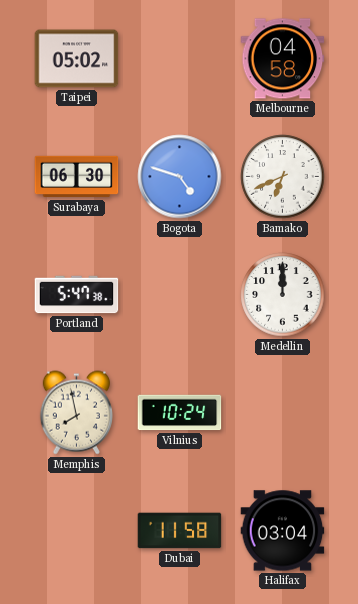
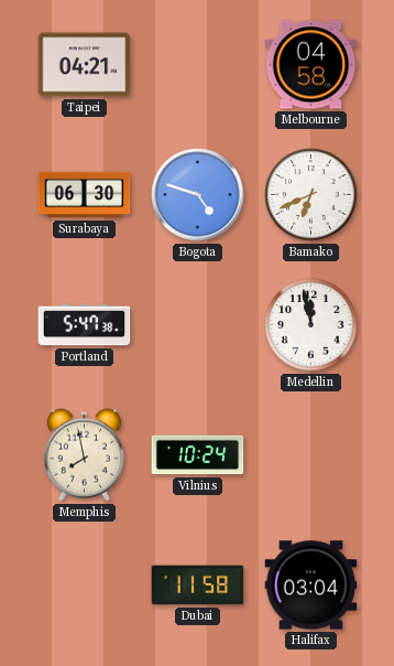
Taipei: 05:02 -> 04:21 (85, 65)
Medellin: 12:00 -> 11:58 (311, 325)
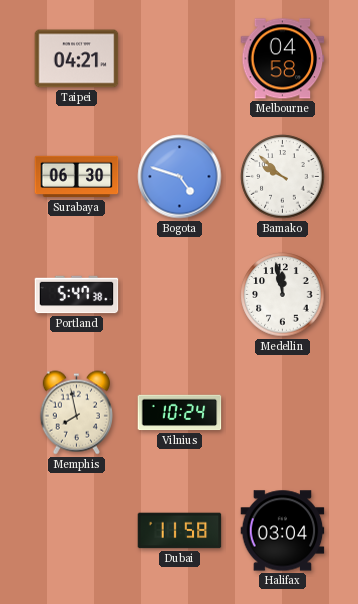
Bamako: 6:41 -> 9:52 (283, 177)
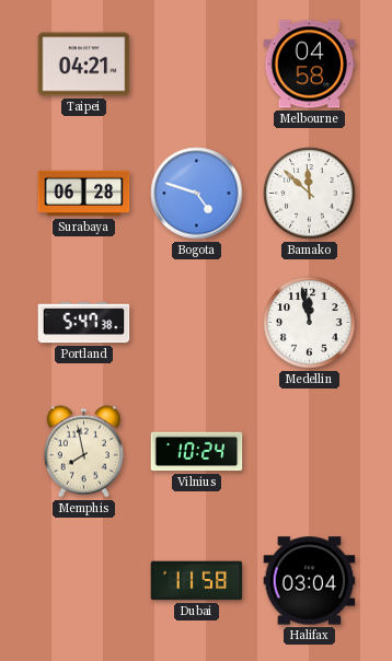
Surabaya: 06:30 -> 06:28 (84, 194)
Bamako: 9:52 -> 11:52 (310, 194)
